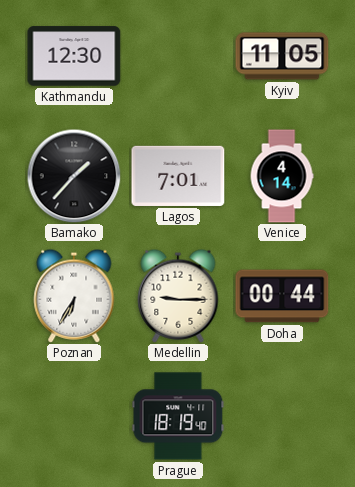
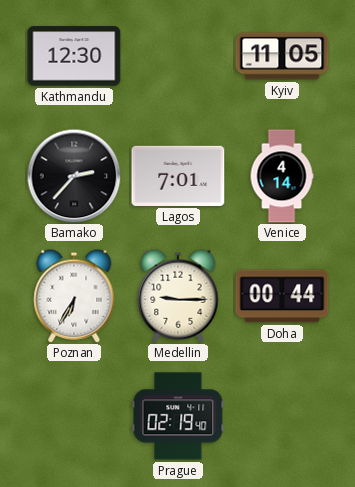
Bamako: 1:37 -> 2:37 (74, 176)
Prague: 18:19 -> 02:19 (178, 416)
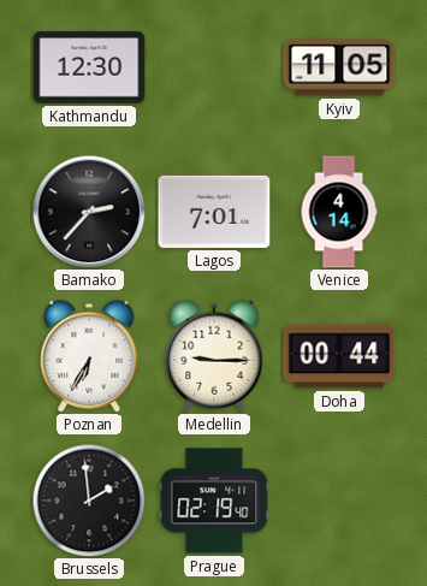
Brussels: none -> 1:59 (89, 501)
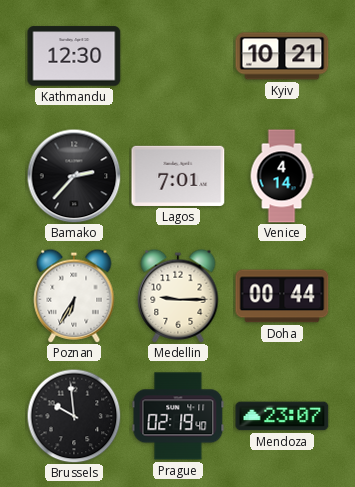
Kyiv: 11:05 -> 10:21 (282, 56)
Brussels: 1:59 -> 9:59 (74, 416)
Mendoza: none -> 23:07 (282, 416)
